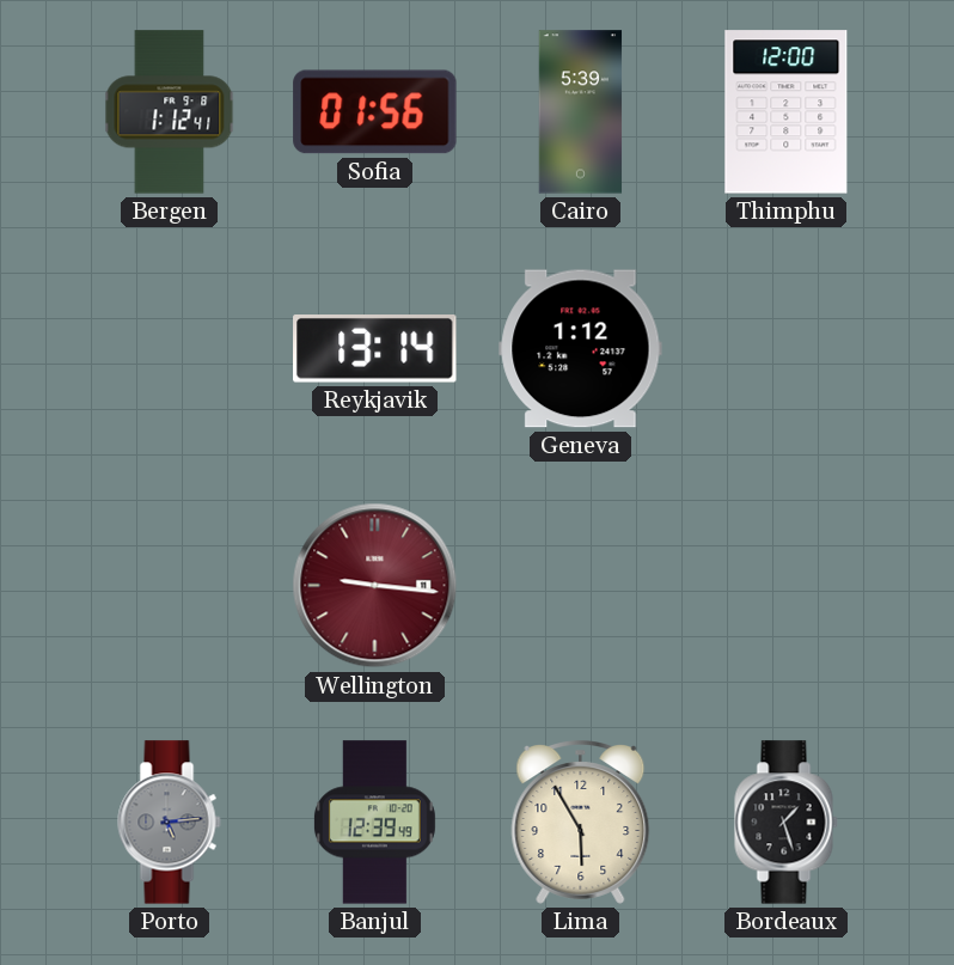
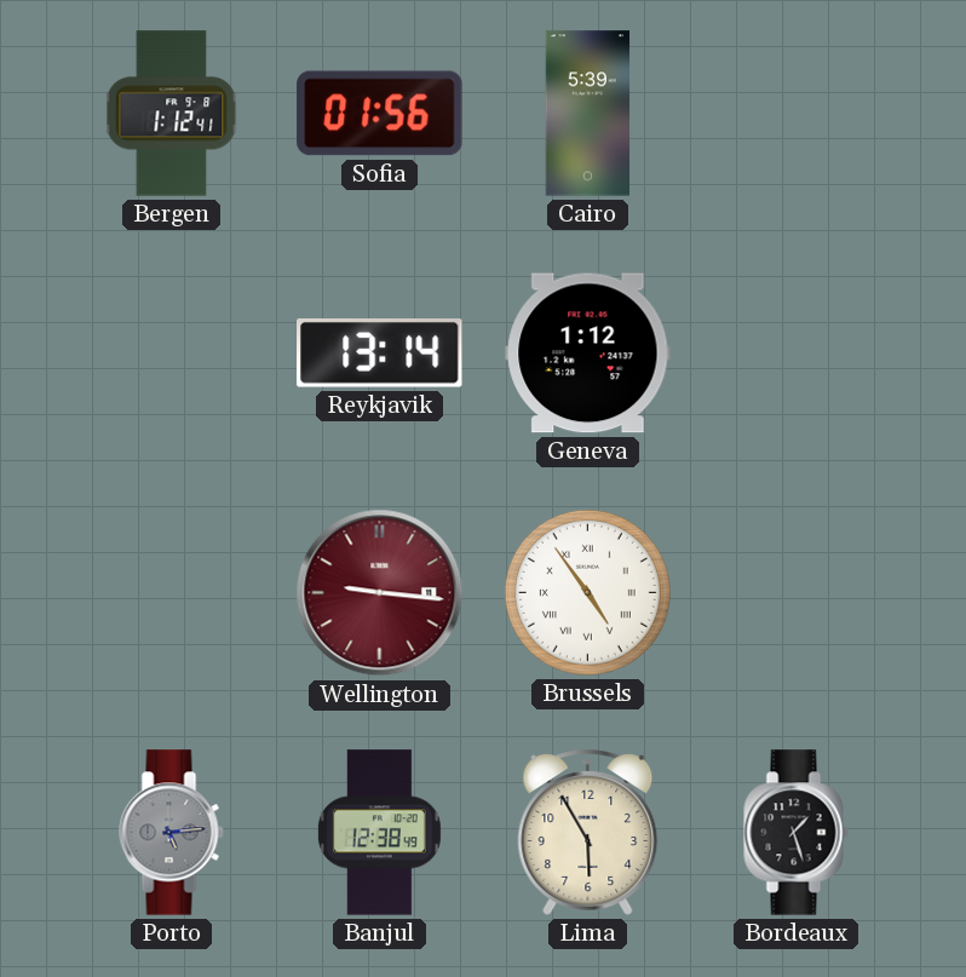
Thimphu: 12:00 -> none (787, 112)
Brussels: none -> 4:54 (587, 592)
Banjul: 12:39 -> 12:38 (379, 833)
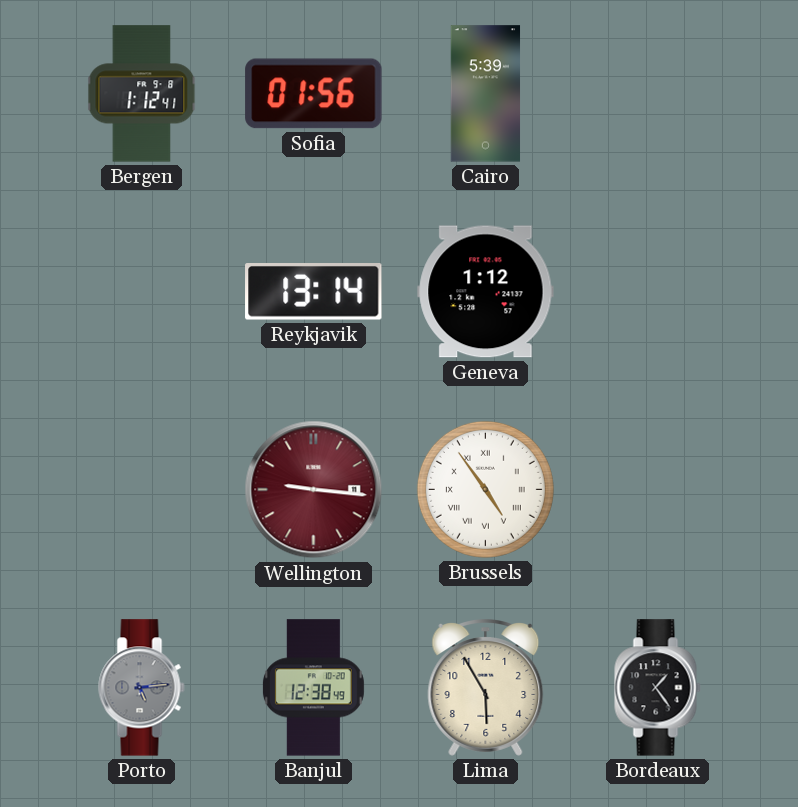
Bordeaux: 1:27 -> 1:24 (658, 688)
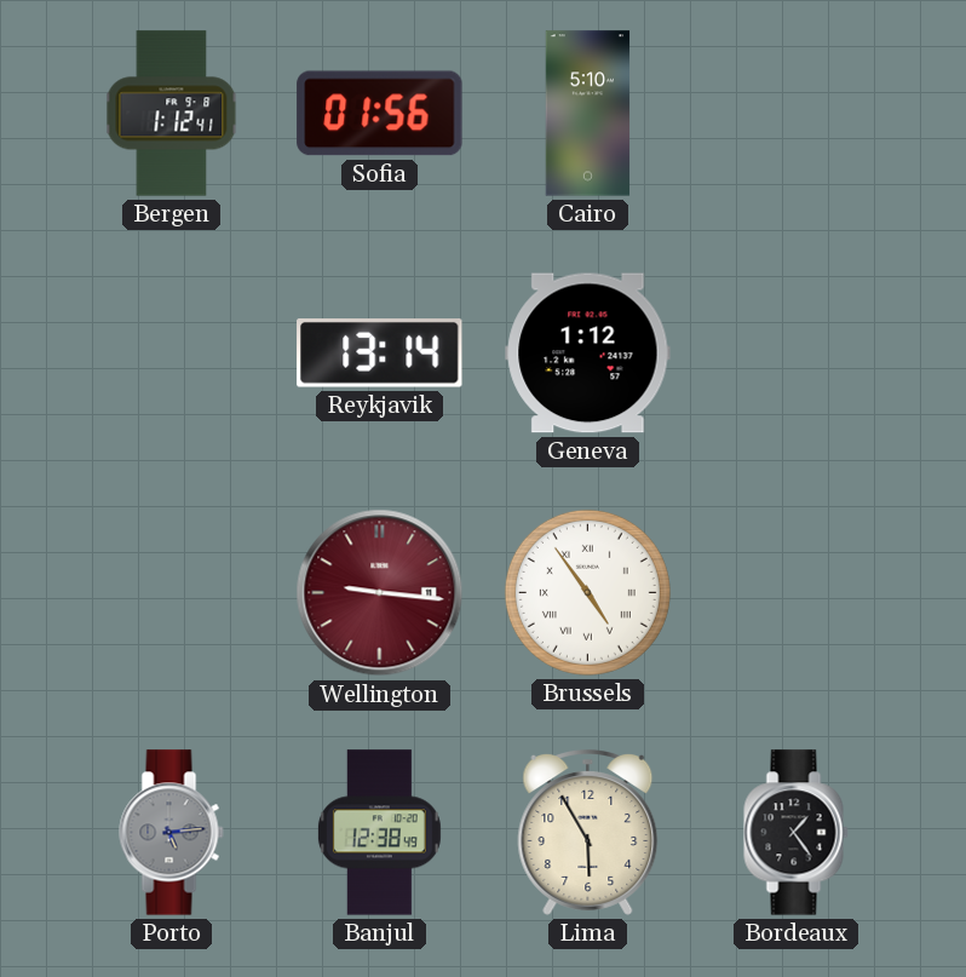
Cairo: 5:39 -> 5:10 (588, 114)
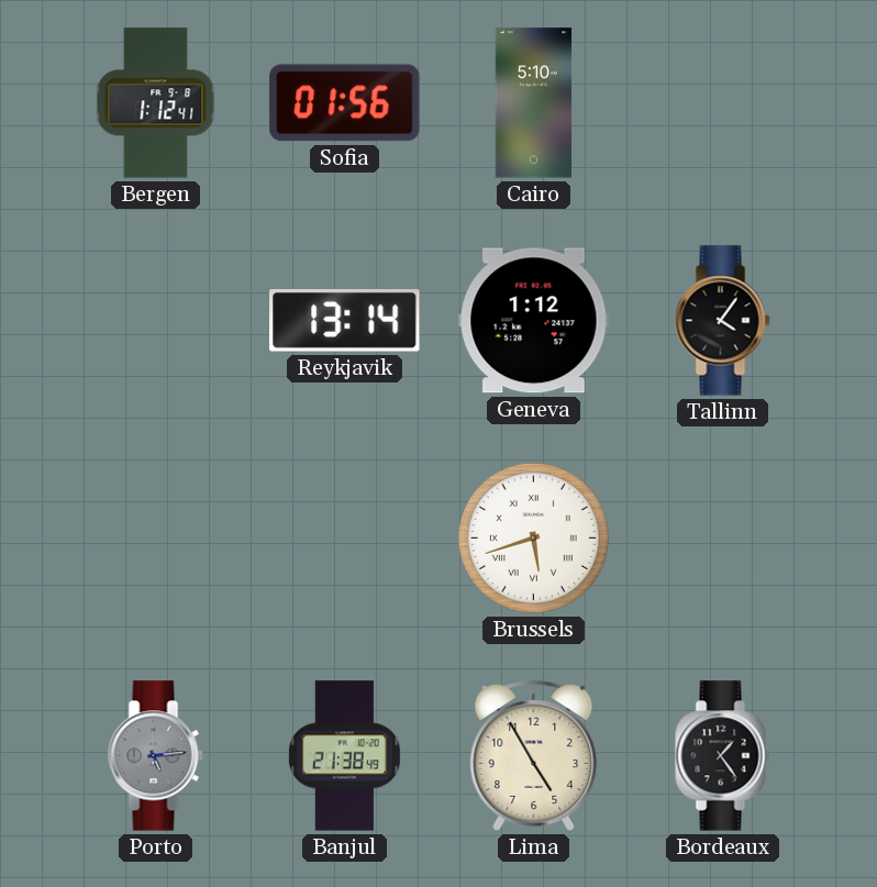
Tallinn: none -> 4:06 (723, 321)
Wellington: 9:16 -> none (380, 593)
Brussels: 4:54 -> 5:42 (533, 537)
Banjul: 12:38 -> 21:38 (344, 756)
Lima: 5:55 -> 4:55 (534, 756)
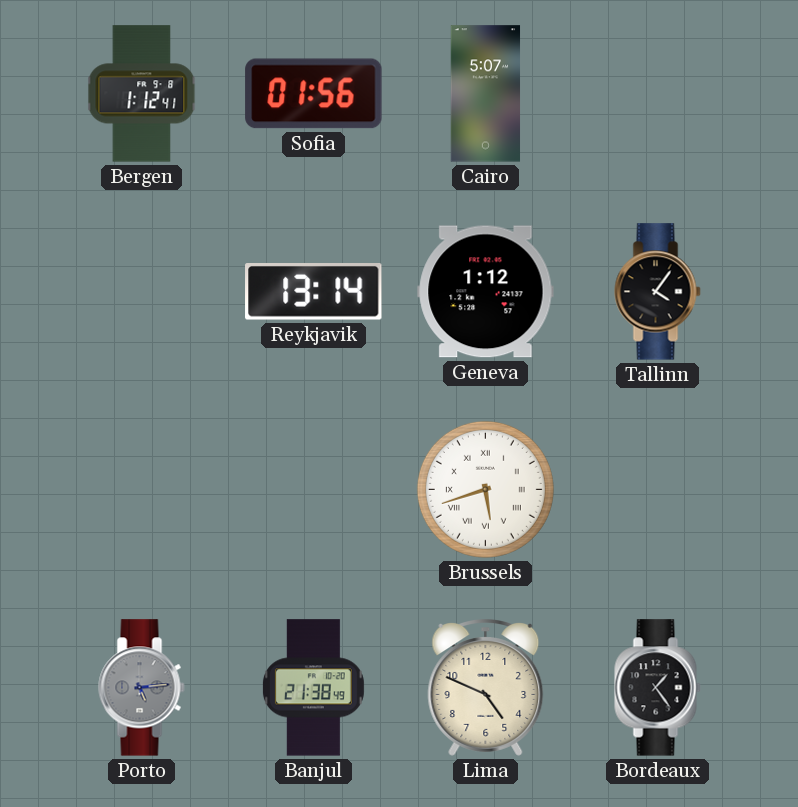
Cairo: 5:10 -> 5:07 (486, 94)
Lima: 4:55 -> 4:49 (486, 688)
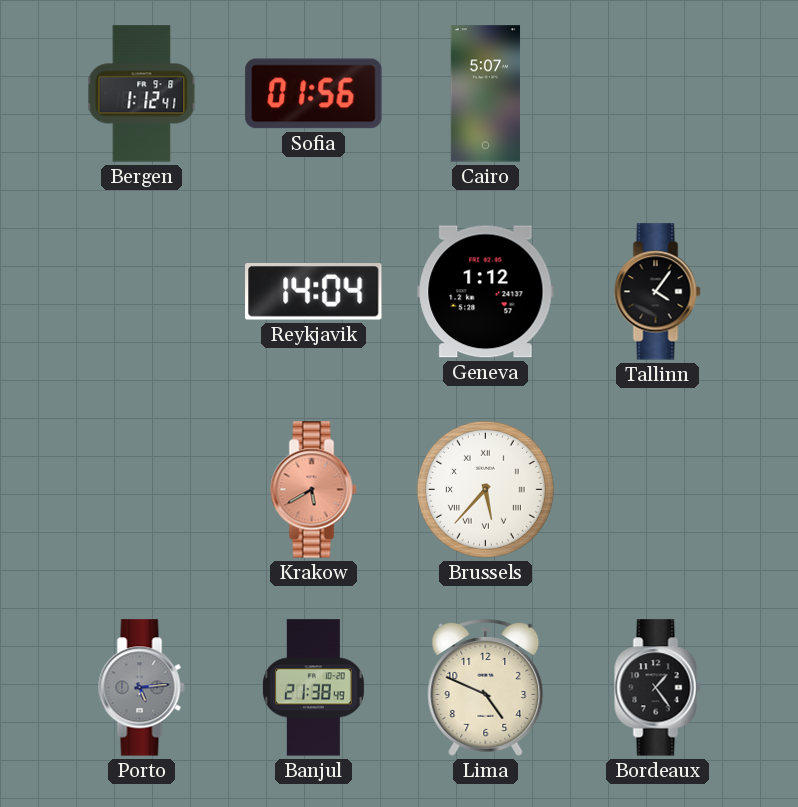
Reykjavik: 13:14 -> 14:04 (314, 292)
Krakow: none -> 5:40 (314, 490)
Brussels: 5:42 -> 5:37 (485, 489)
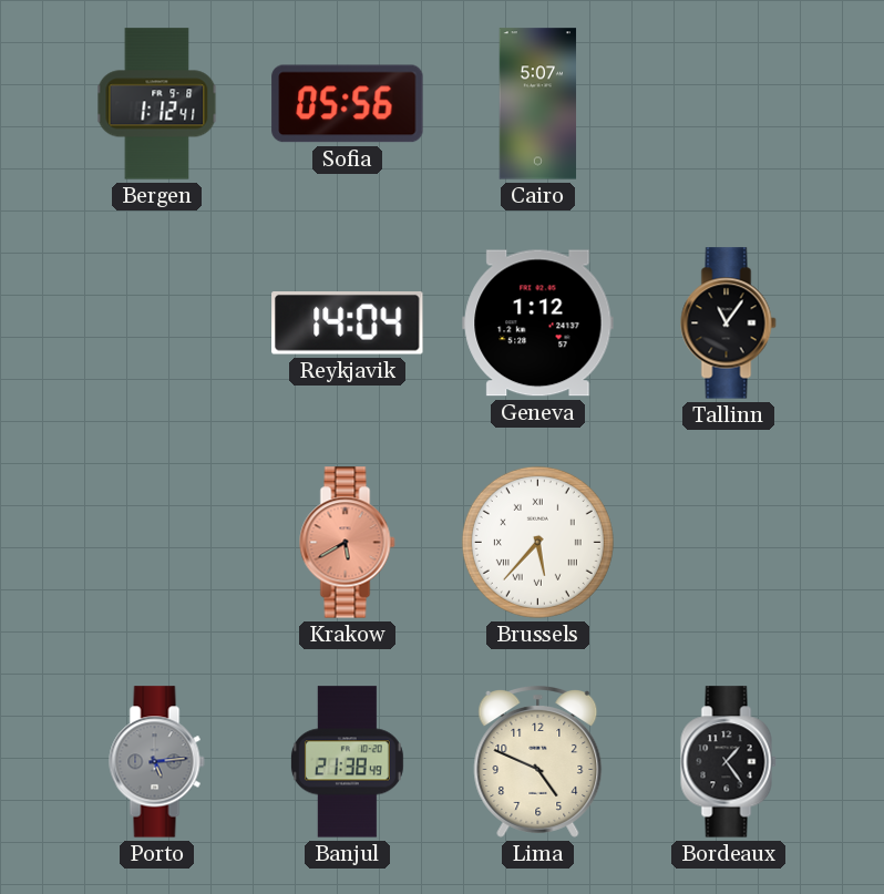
Sofia: 01:56 -> 05:56 (348, 104)
Tallinn: 4:06 -> 11:06 (729, 323)
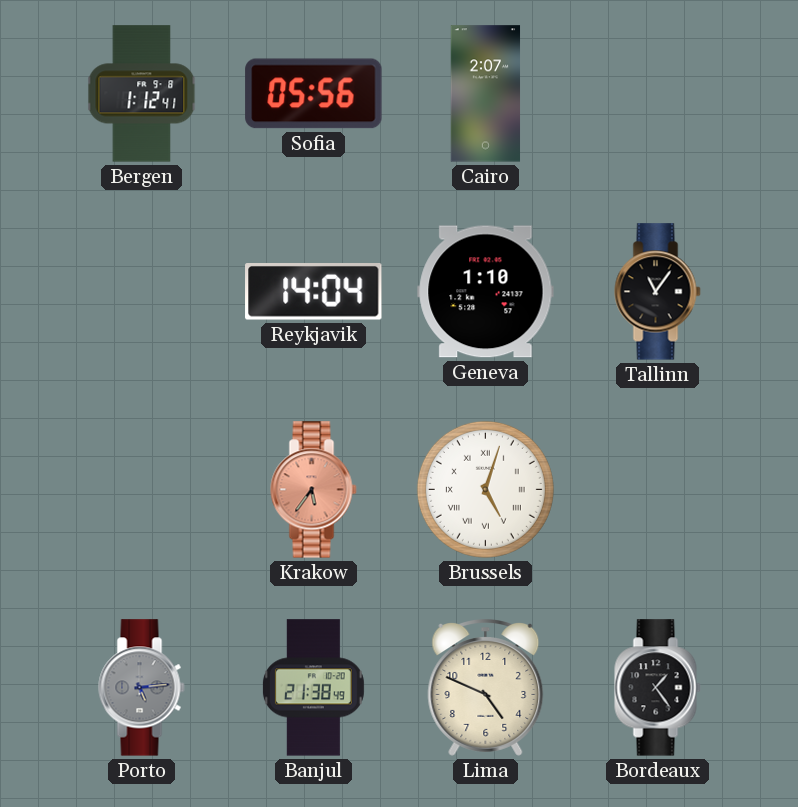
Cairo: 5:07 -> 2:07 (486, 94)
Geneva: 1:12 -> 1:10 (486, 292)
Krakow: 5:40 -> 5:36 (314, 490)
Brussels: 5:37 -> 5:03 (485, 489)
